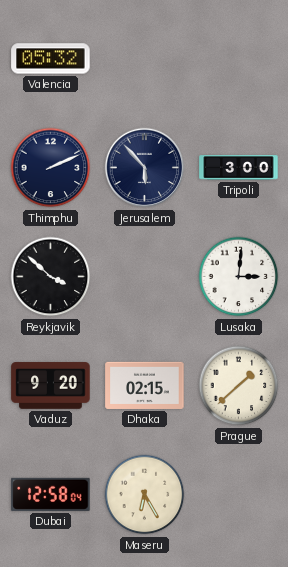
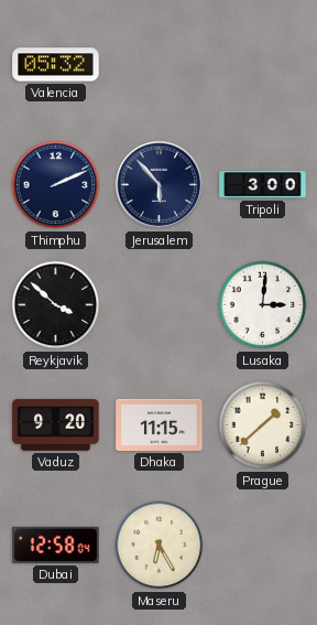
Dhaka: 02:15 -> 11:15 (160, 424)
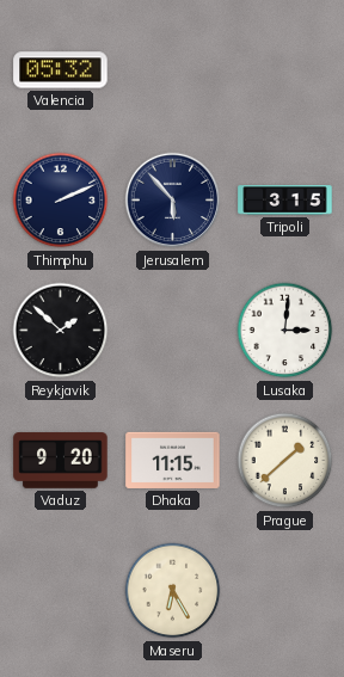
Tripoli: 3:00 -> 3:15 (285, 201)
Reykjavik: 3:52 -> 1:52 (61, 331)
Dubai: 12:58 -> none (56, 545)
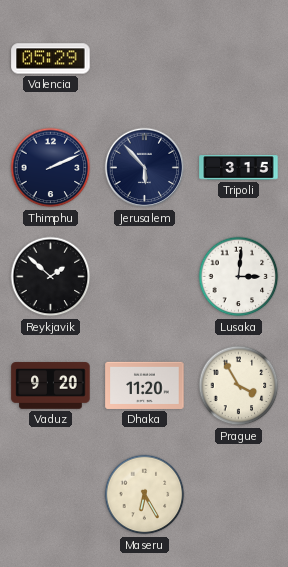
Valencia: 05:32 -> 05:29 (51, 59)
Dhaka: 11:15 -> 11:20 (145, 385)
Prague: 1:38 -> 3:55 (239, 386)
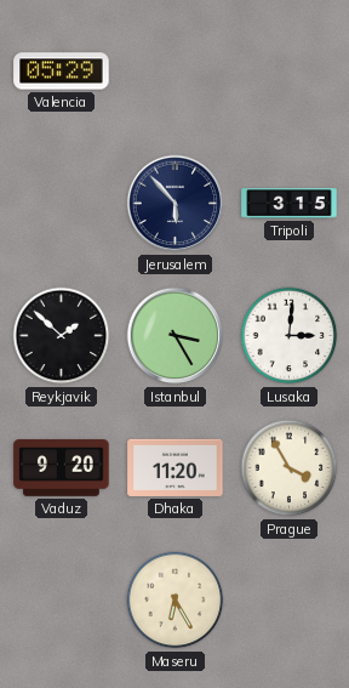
Thimphu: 2:11 -> none (51, 168)
Istanbul: none -> 3:25 (176, 336)
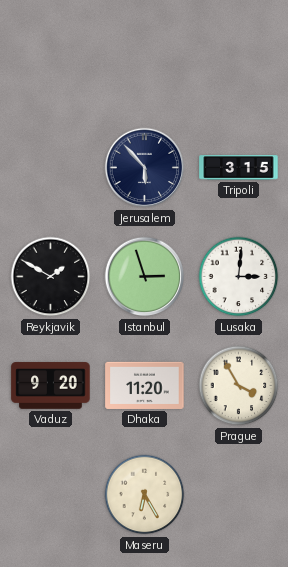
Valencia: 05:29 -> none (62, 72)
Reykjavik: 1:52 -> 1:50 (51, 277)
Istanbul: 3:25 -> 2:57 (145, 277)
